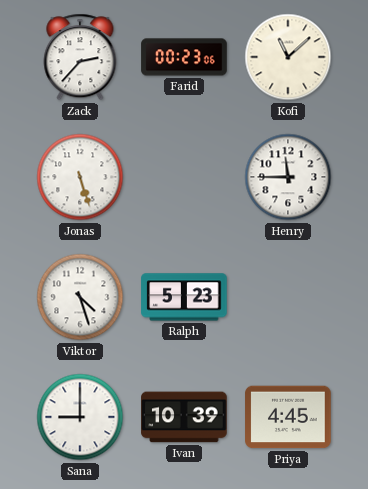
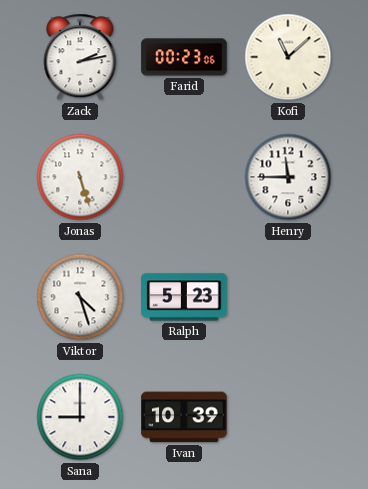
Zack: 2:37 -> 2:13 (80, 57)
Priya: 4:45 -> none (288, 417)
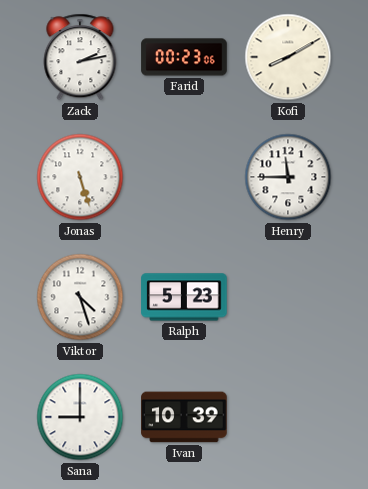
Kofi: 11:08 -> 8:10 (288, 57)
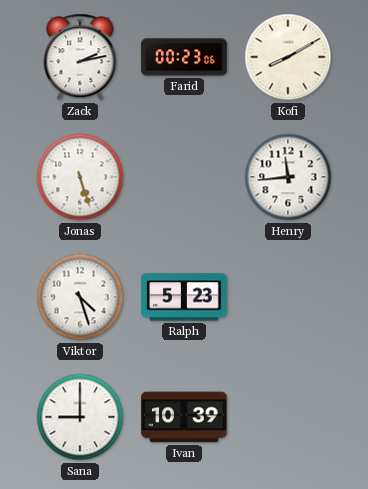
Henry: 11:45 -> 11:44 (288, 177)
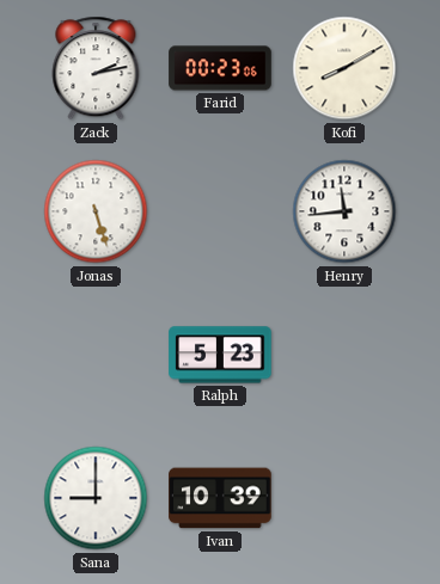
Viktor: 4:27 -> none (80, 297)
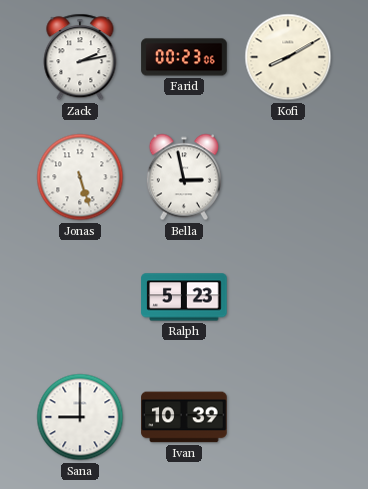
Bella: none -> 2:58 (184, 177)
Henry: 11:44 -> none (344, 211)
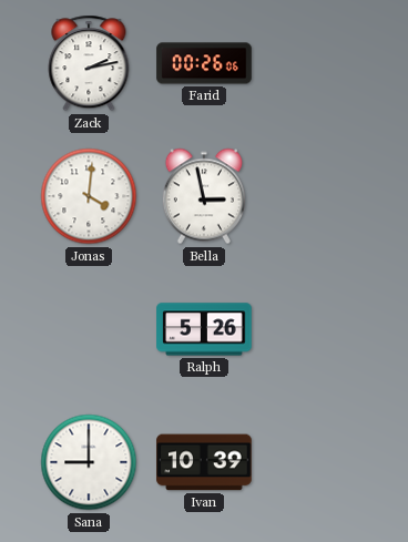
Farid: 00:23 -> 00:26 (204, 63)
Kofi: 8:10 -> none (288, 57)
Jonas: 5:27 -> 4:01 (89, 196)
Ralph: 5:23 -> 5:26 (204, 329)
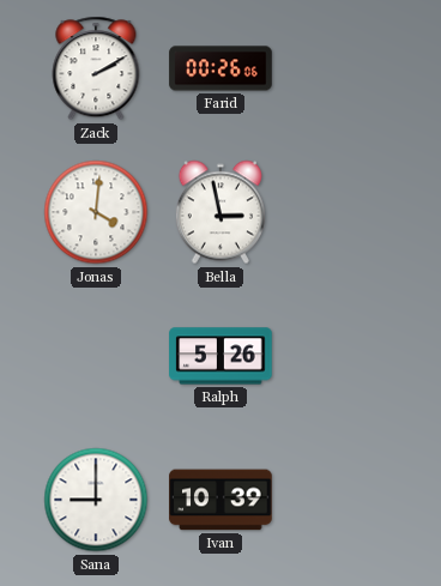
Zack: 2:13 -> 2:10 (96, 68)
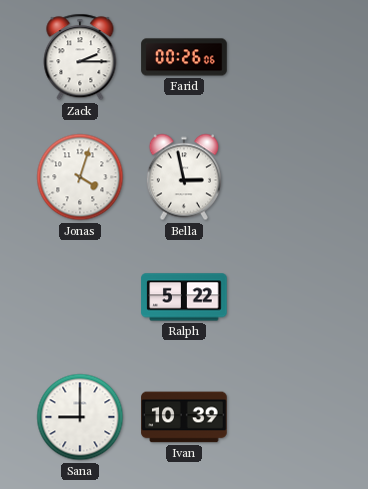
Zack: 2:10 -> 2:15 (80, 57)
Jonas: 4:01 -> 4:03 (80, 177)
Ralph: 5:26 -> 5:22 (184, 297)
